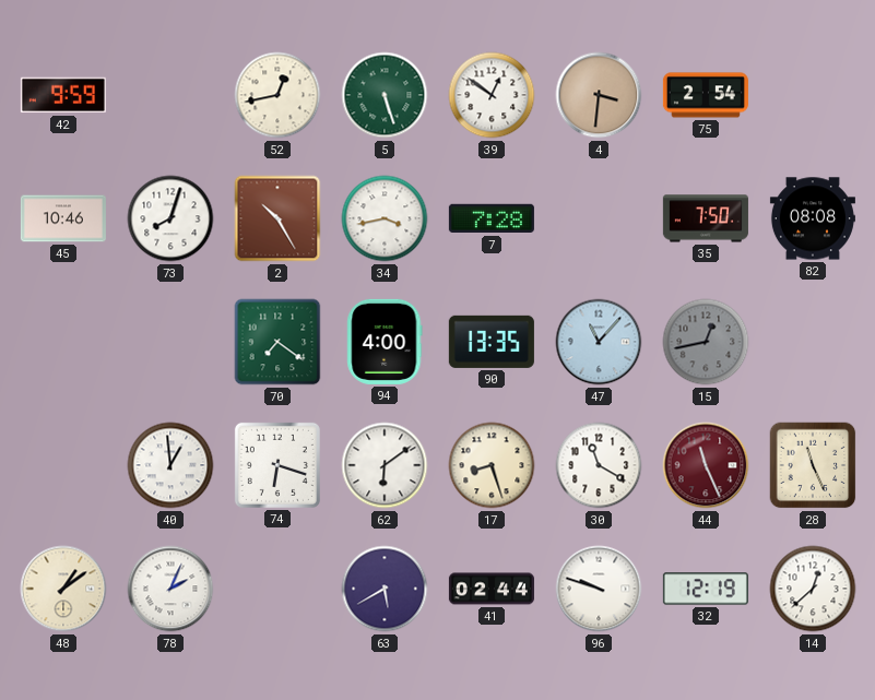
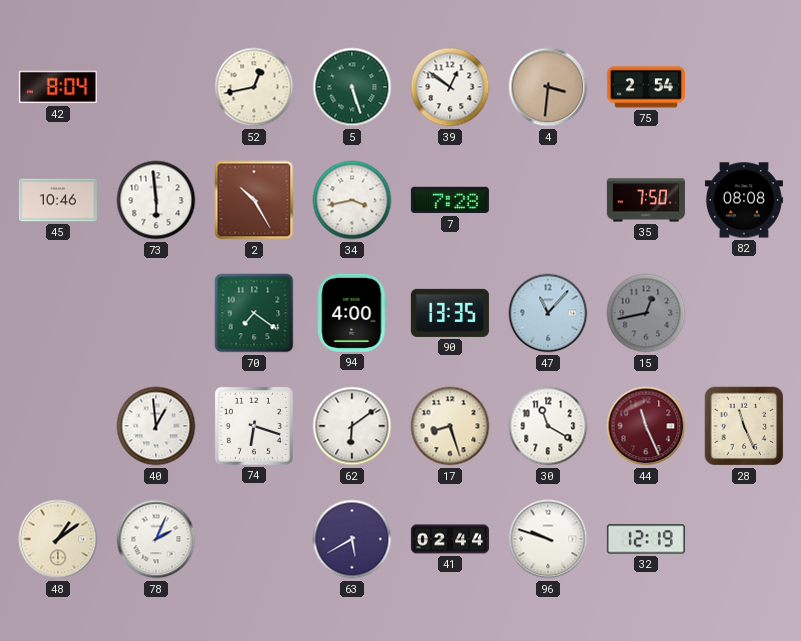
42: 9:59 -> 8:04 (58, 87)
73: 8:03 -> 5:59 (156, 200)
14: 12:38 -> none (813, 589)
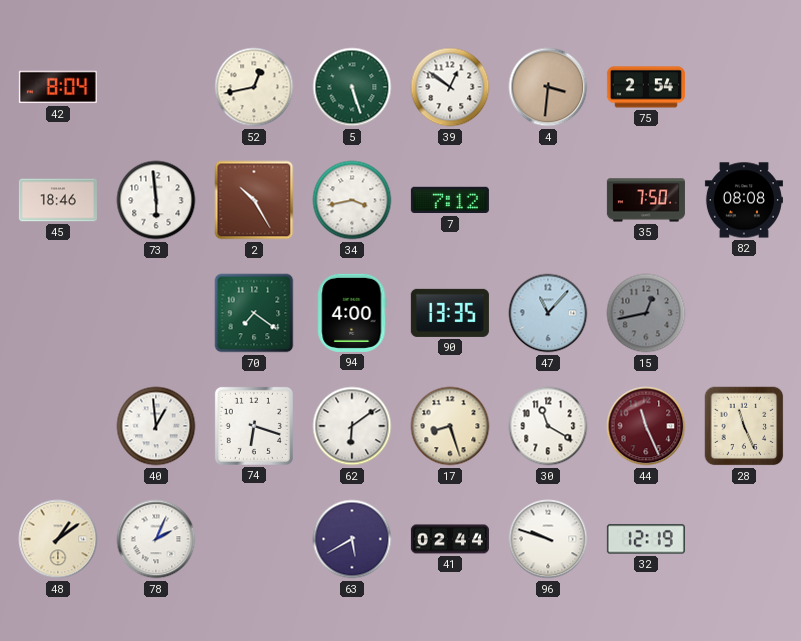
45: 10:46 -> 18:46 (58, 200)
7: 7:28 -> 7:12 (450, 200)
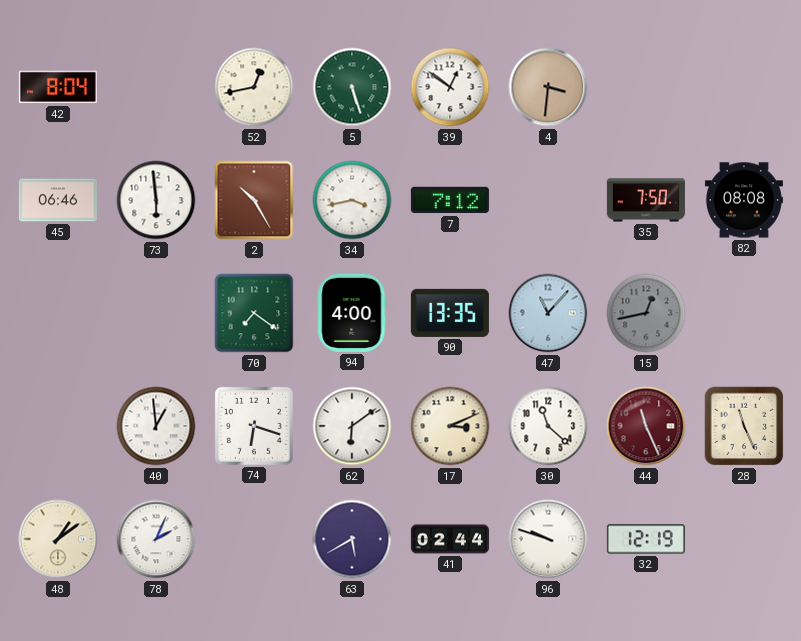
75: 2:54 -> none (646, 87)
45: 18:46 -> 06:46 (58, 200)
17: 8:27 -> 3:11 (450, 426)
30: 11:20 -> 11:22 (548, 426)
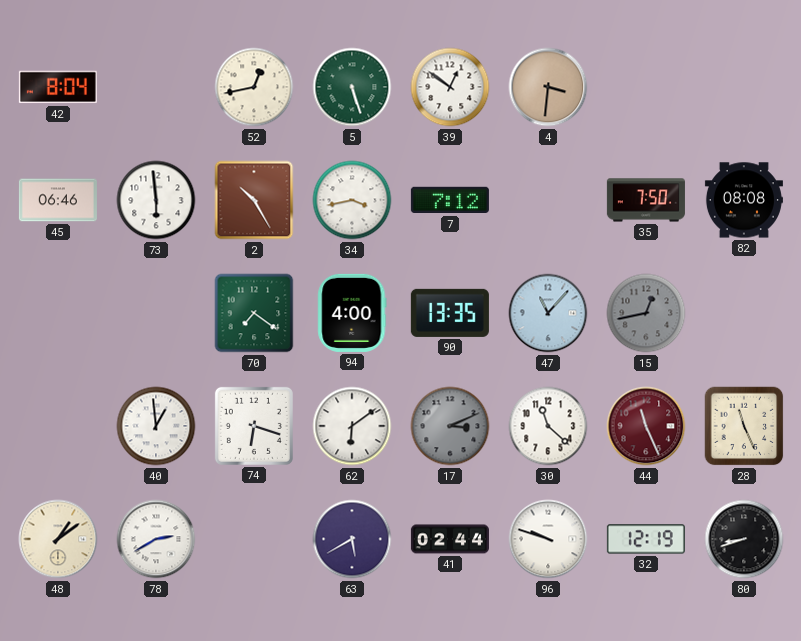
17 dial: cream -> grey (450, 426)
78: 2:04 -> 2:40 (156, 539)
80: none -> 8:42 (744, 539)
